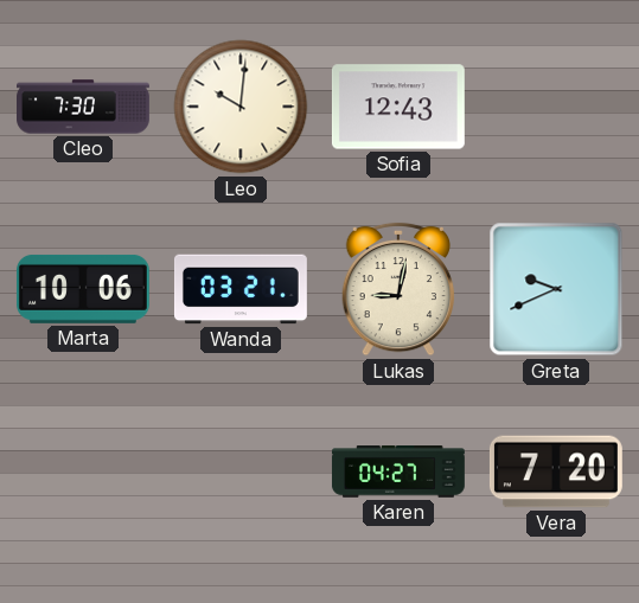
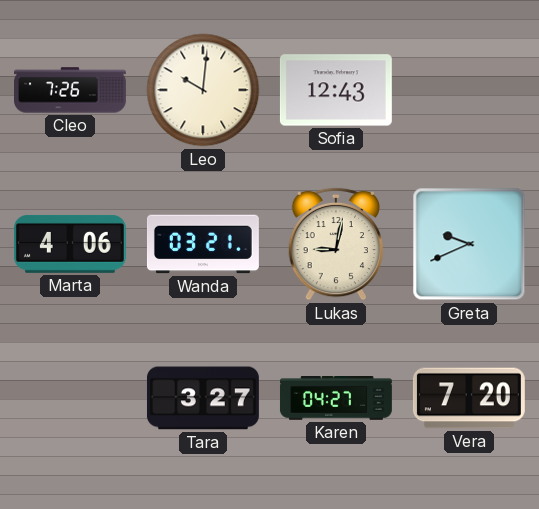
Cleo: 7:30 -> 7:26 (71, 90)
Marta: 10:06 -> 4:06 (70, 244)
Tara: none -> 3:27 (203, 398)
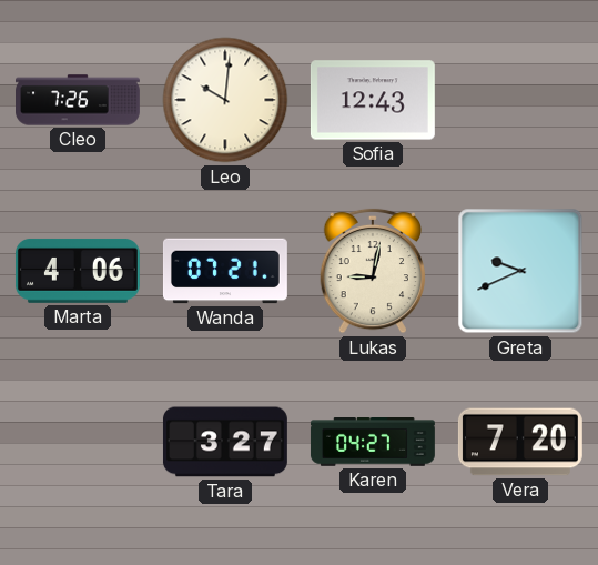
Wanda: 03:21 -> 07:21 (225, 271)
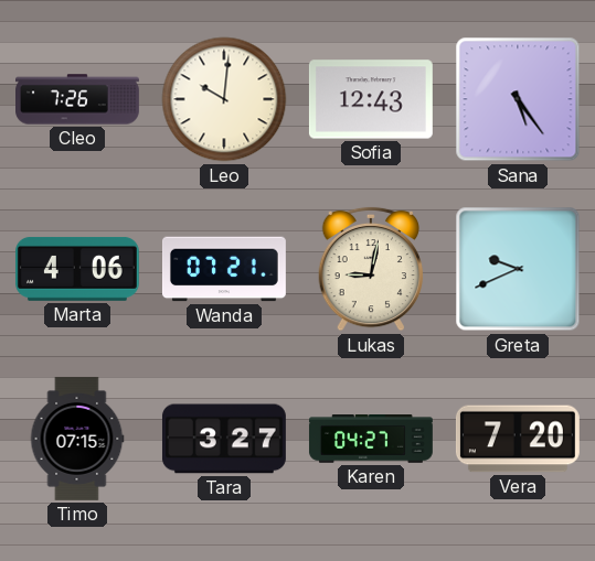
Sana: none -> 5:24 (518, 99)
Timo: none -> 07:15 (77, 439)
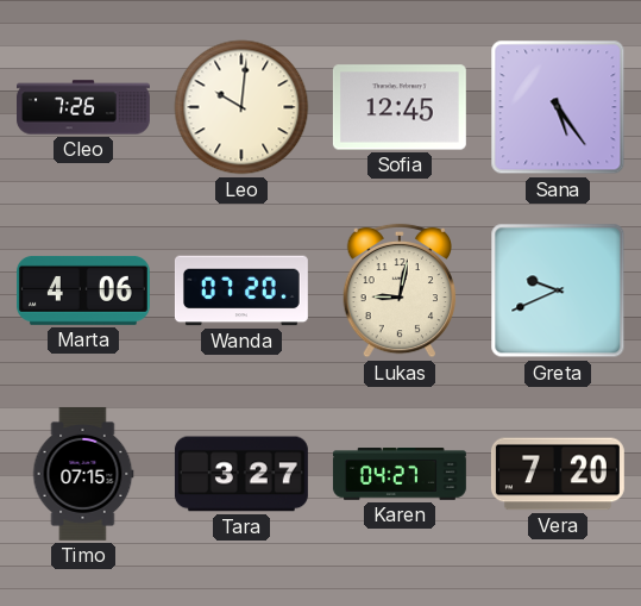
Sofia: 12:43 -> 12:45 (400, 107)
Wanda: 07:21 -> 07:20 (241, 290)
